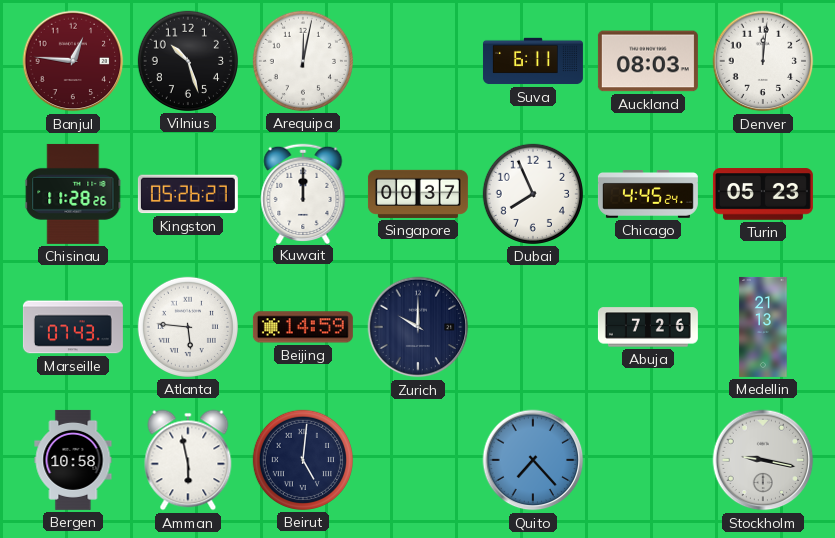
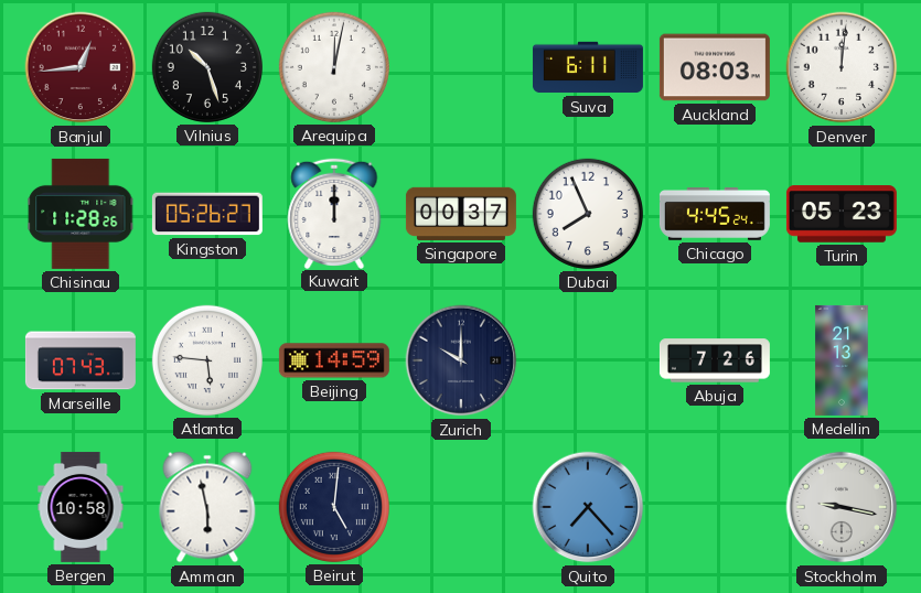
Banjul: 12:46 -> 12:44 (81, 67)
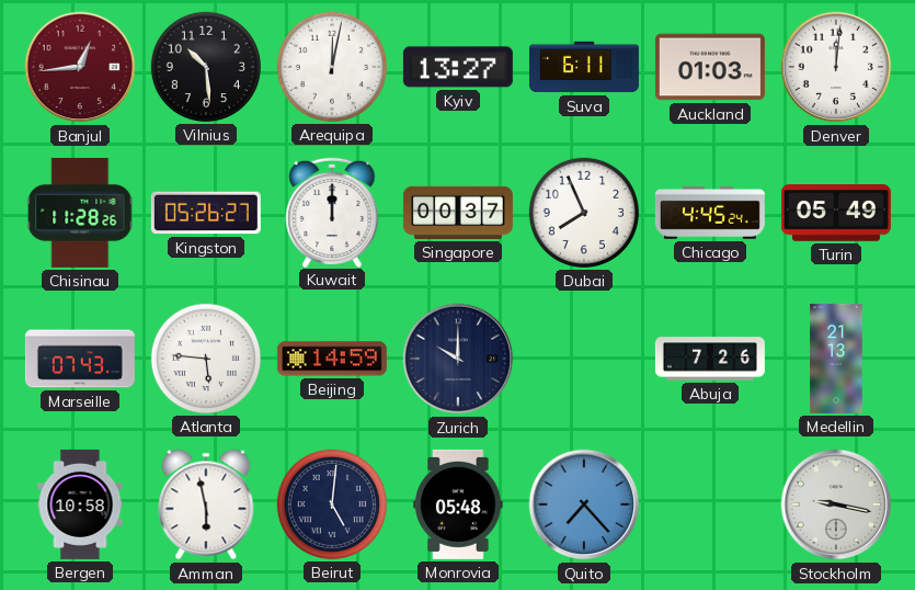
Vilnius: 10:27 -> 10:29 (206, 67)
Kyiv: none -> 13:27 (458, 67)
Auckland: 08:03 -> 01:03 (710, 67)
Turin: 05:23 -> 05:49 (836, 213)
Monrovia: none -> 05:48 (458, 504)
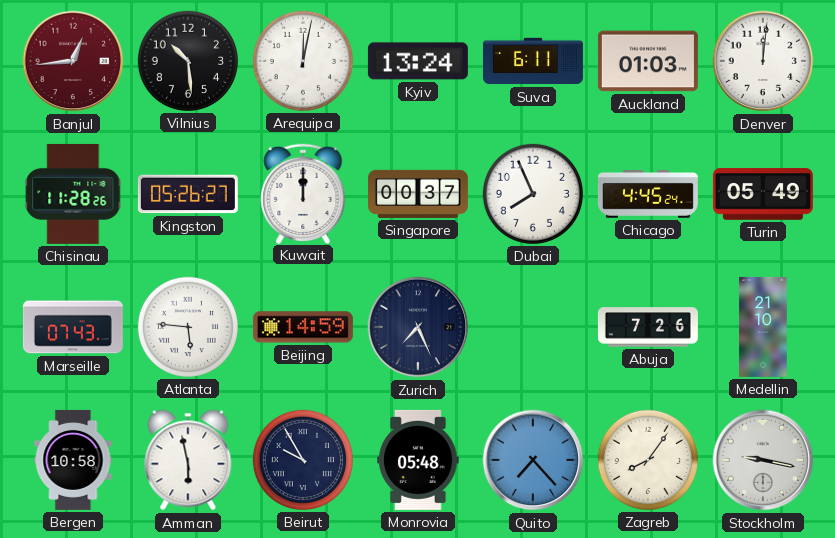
Kyiv: 13:27 -> 13:24 (418, 61)
Zurich: 10:00 -> 7:26 (418, 327)
Medellin: 21:13 -> 21:10 (763, 327)
Beirut: 5:01 -> 9:55 (303, 460)
Zagreb: none -> 8:06 (648, 460)
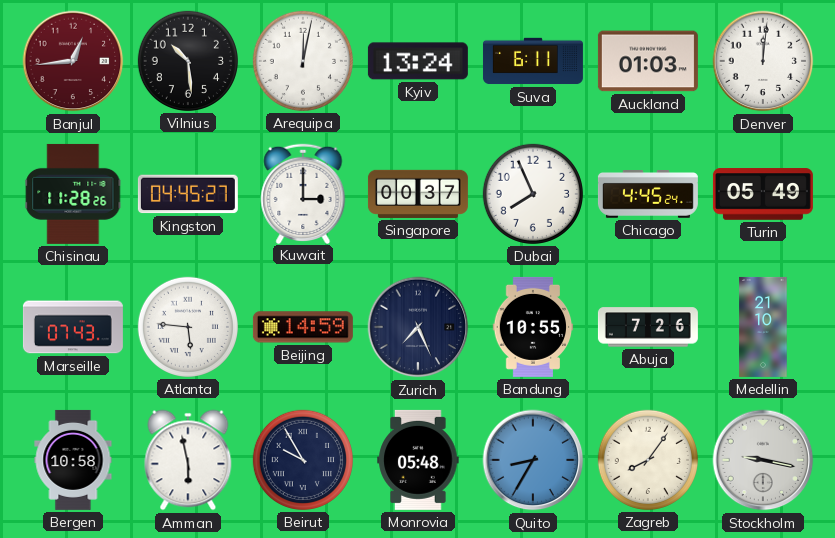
Kingston: 05:26 -> 04:45 (188, 194)
Kuwait: 12:00 -> 3:00 (303, 193)
Bandung: none -> 10:55 (533, 327)
Quito: 7:23 -> 8:35 (533, 460)
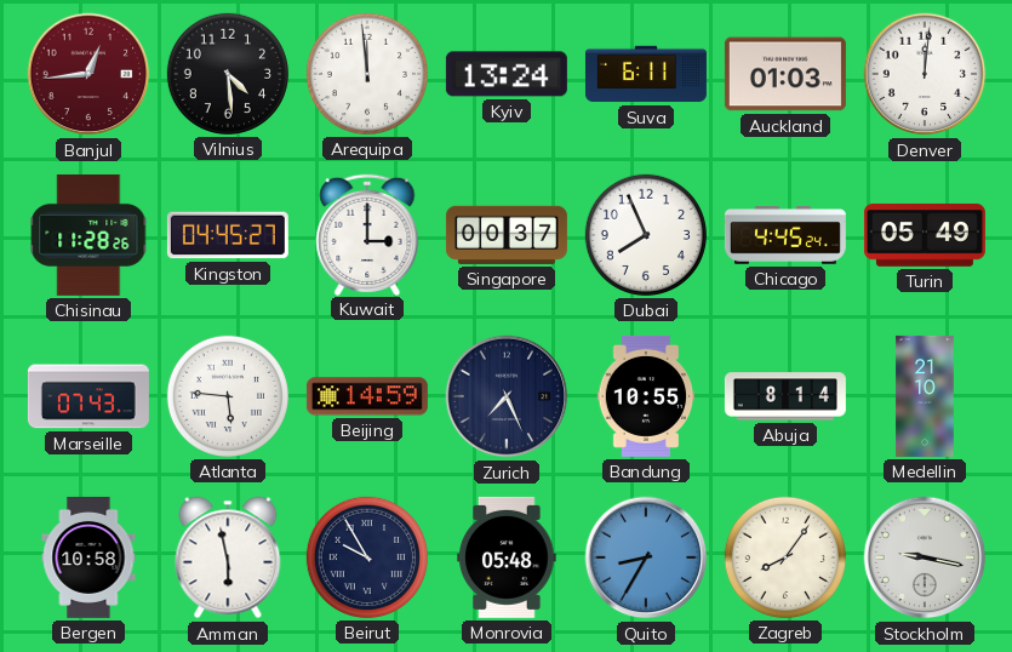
Vilnius: 10:29 -> 4:29 (228, 74)
Arequipa: 12:02 -> 11:59 (367, 74)
Abuja: 7:26 -> 8:14 (785, 396)
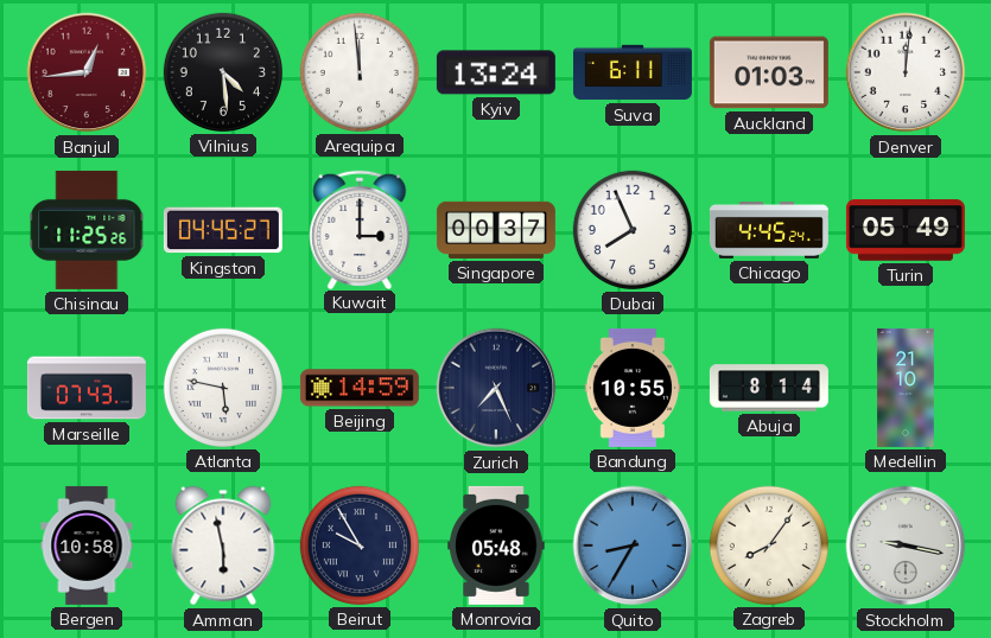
Chisinau: 11:28 -> 11:25 (87, 230)
Atlanta: 5:46 -> 5:47 (223, 388)
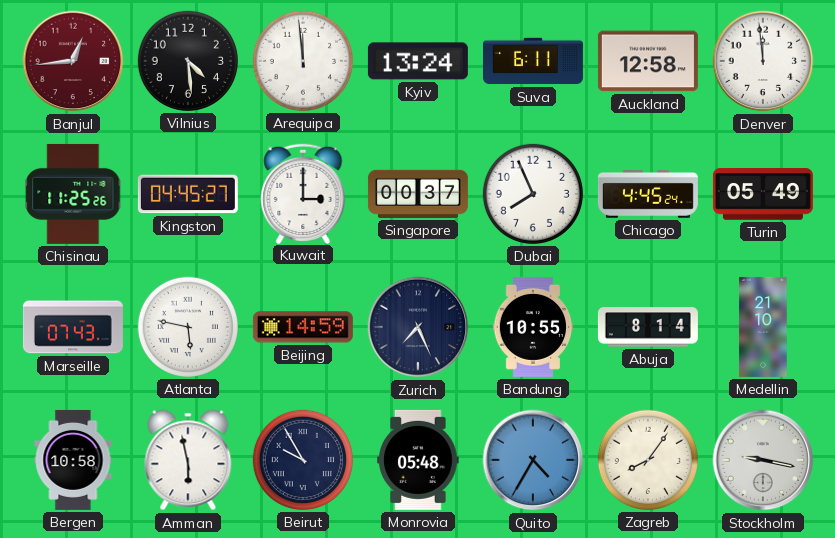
Auckland: 01:03 -> 12:58 (648, 61)
Denver: 12:01 -> 11:59 (763, 61)
Quito: 8:35 -> 4:35 (533, 460)
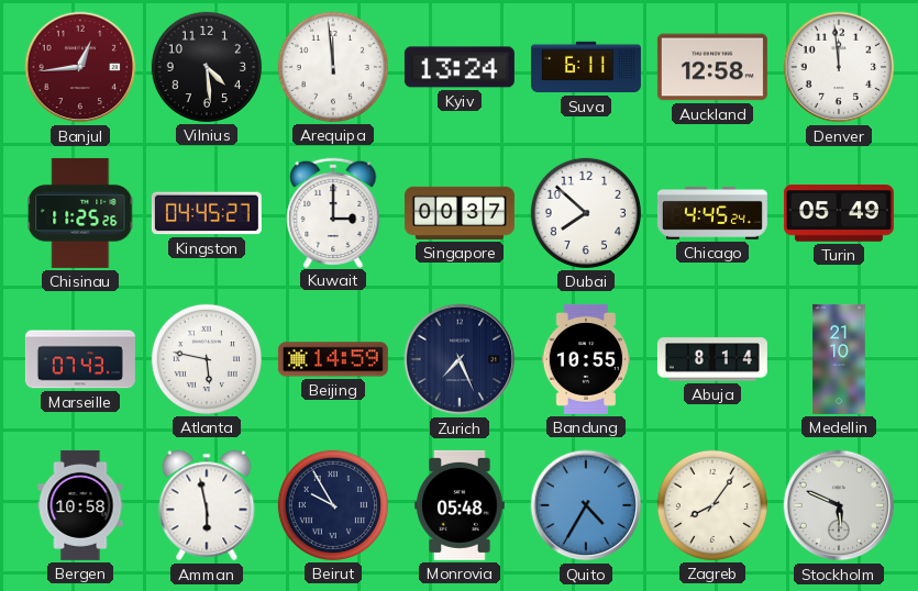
Dubai: 7:56 -> 7:52 (586, 213)
Stockholm: 9:17 -> 5:49 (839, 505)
